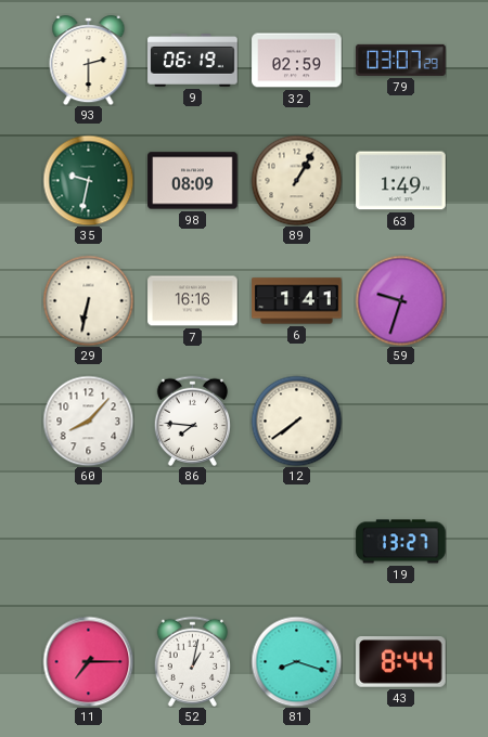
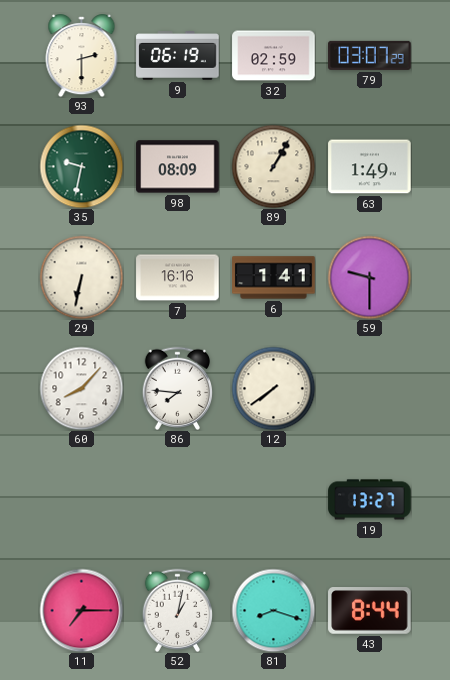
59: 9:33 -> 9:30 (369, 277)
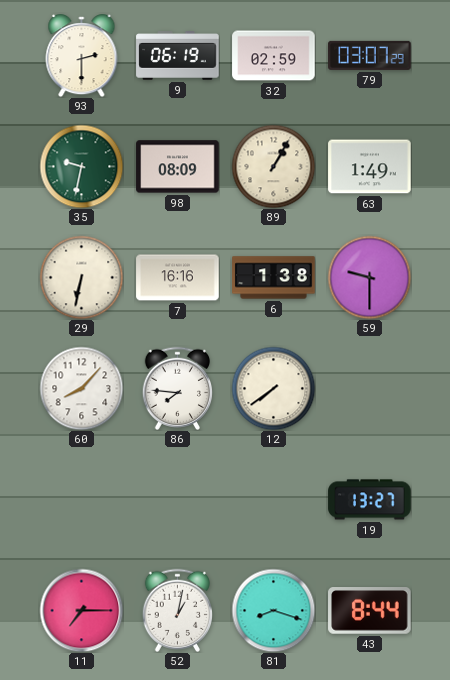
6: 1:41 -> 1:38 (274, 278)
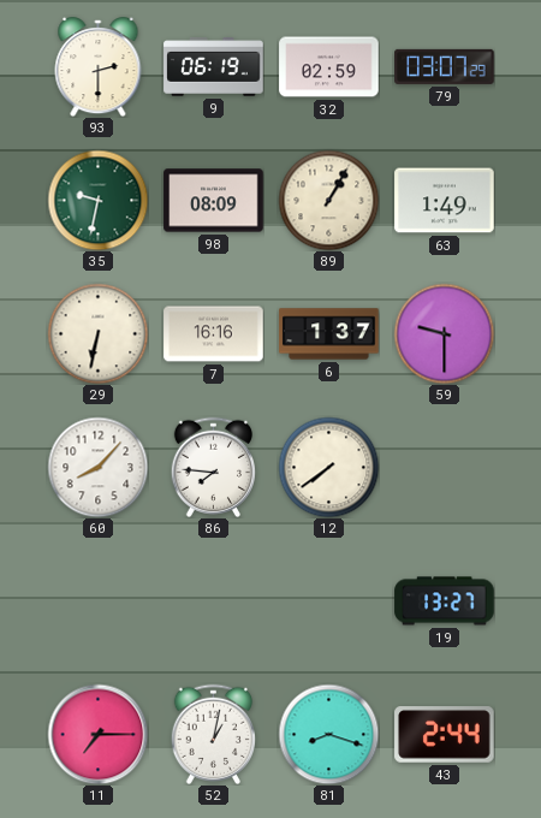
6: 1:38 -> 1:37 (329, 334)
43: 8:44 -> 2:44 (445, 735)
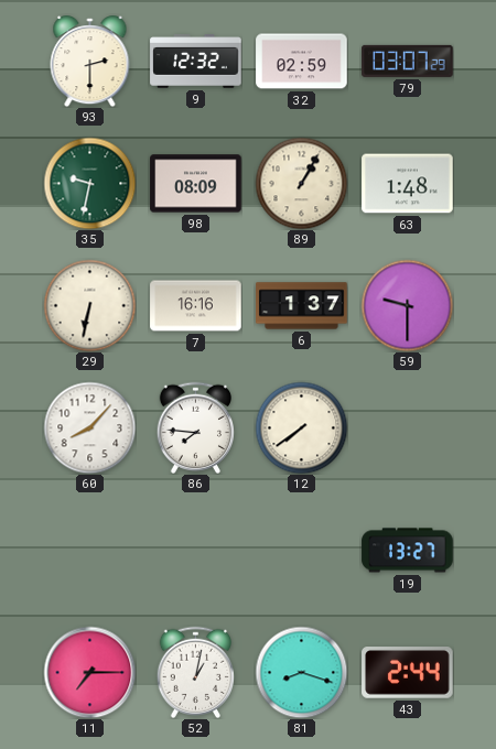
9: 06:19 -> 12:32 (196, 62)
63: 1:49 -> 1:48 (408, 184)
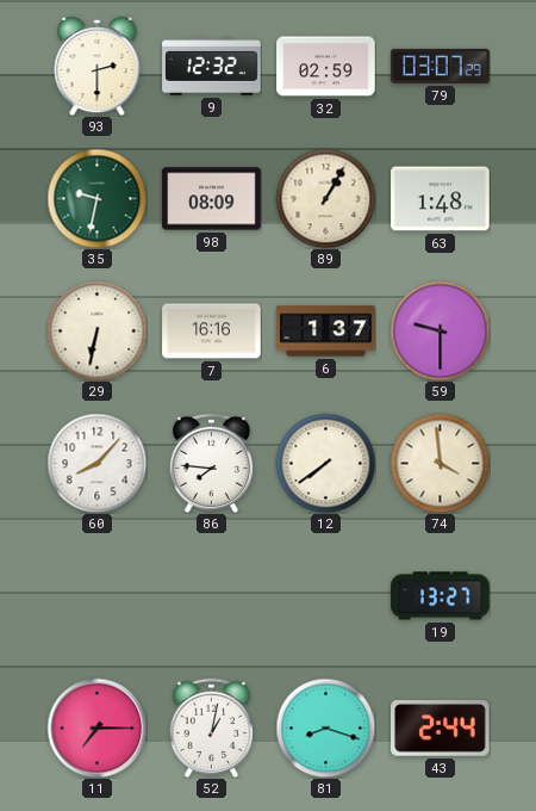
74: none -> 3:59 (440, 463)
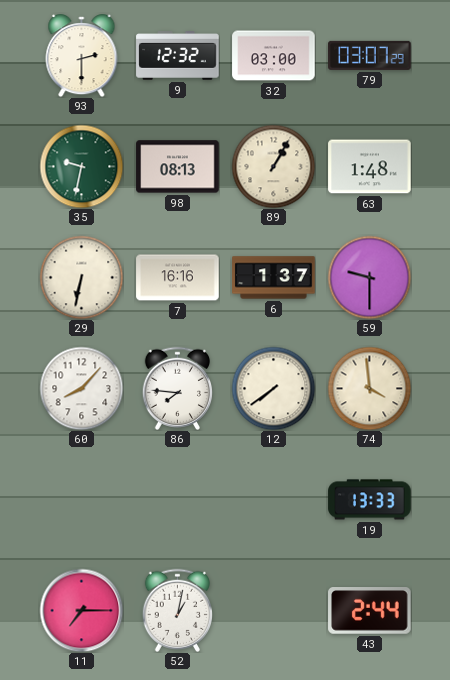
32: 02:59 -> 03:00 (274, 56)
98: 08:09 -> 08:13 (178, 167)
19: 13:27 -> 13:33 (370, 500)
81: 8:18 -> none (325, 728)
